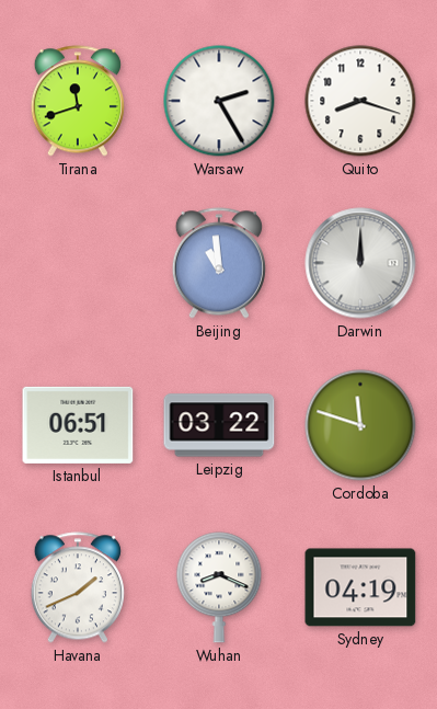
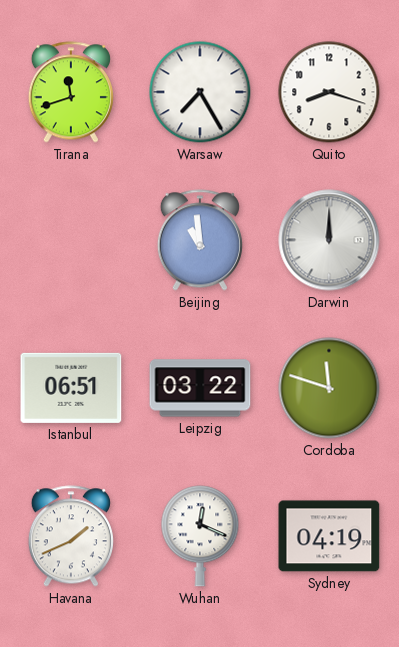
Warsaw: 2:25 -> 7:25 (200, 92)
Wuhan: 8:19 -> 12:19 (200, 536)
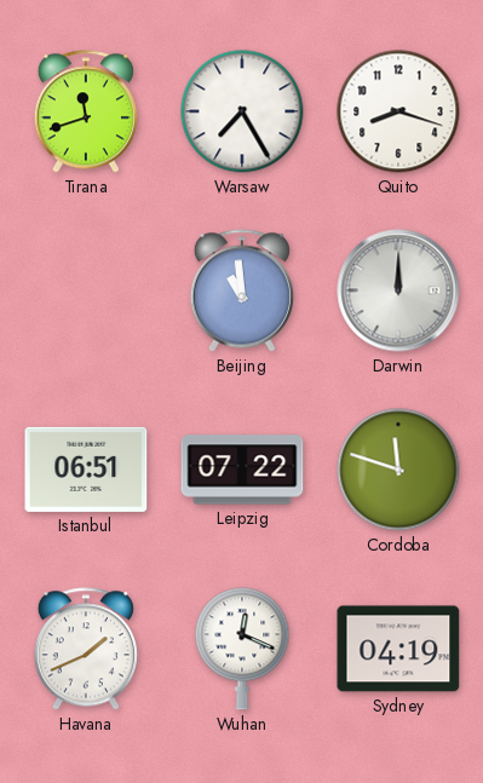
Leipzig: 03:22 -> 07:22 (242, 470)
